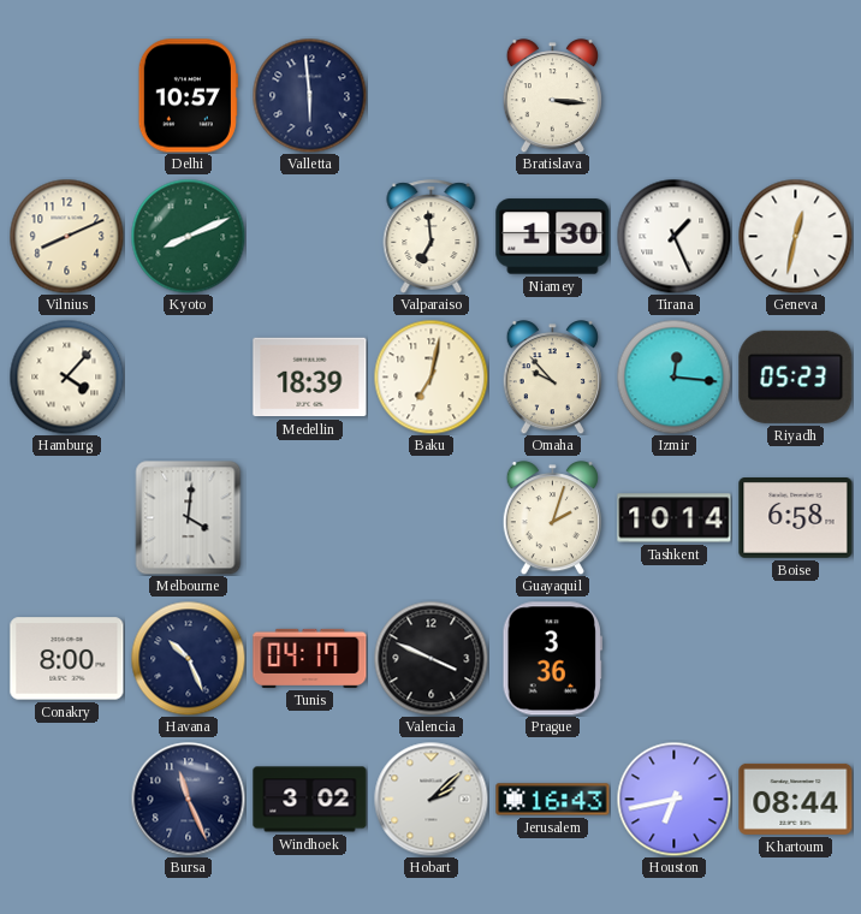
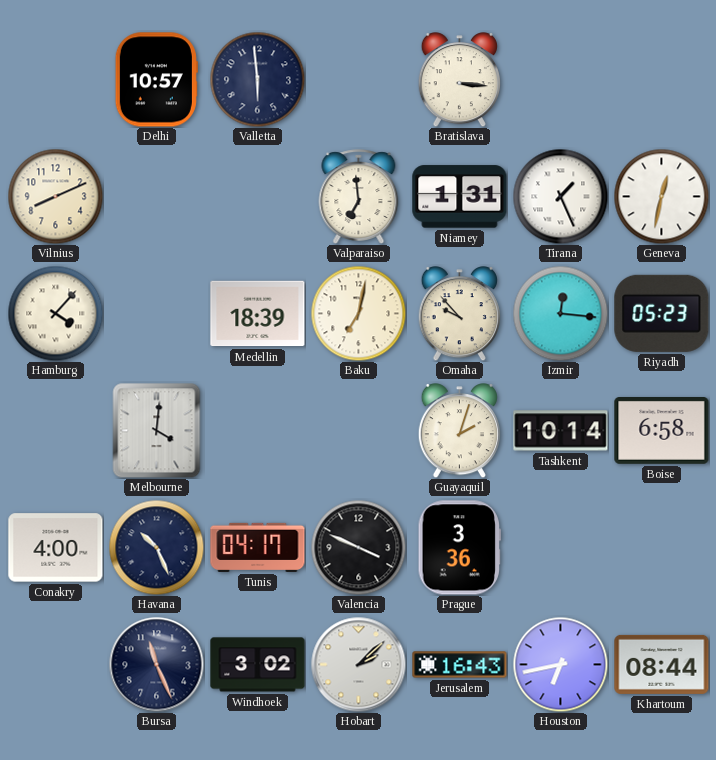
Kyoto: 8:11 -> none (188, 236)
Niamey: 1:30 -> 1:31 (460, 197)
Conakry: 8:00 -> 4:00 (56, 548)
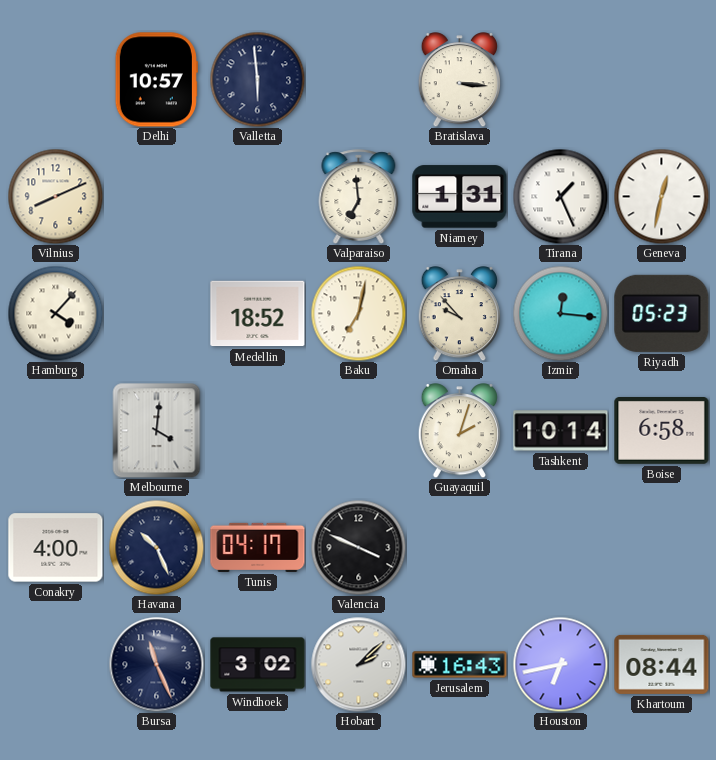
Medellin: 18:39 -> 18:52 (258, 314)
Prague: 3:36 -> none (459, 548)
